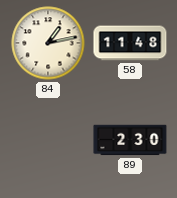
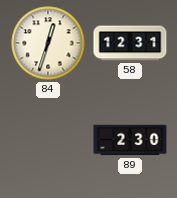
84: 1:13 -> 12:33 (48, 43)
58: 11:48 -> 12:31 (130, 43)
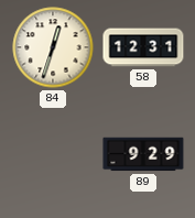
89: 2:30 -> 9:29 (143, 154)
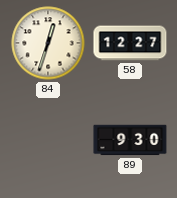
58: 12:31 -> 12:27 (130, 43)
89: 9:29 -> 9:30 (130, 140)
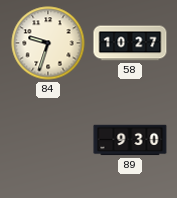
84: 12:33 -> 9:33 (48, 43)
58: 12:27 -> 10:27 (130, 43)
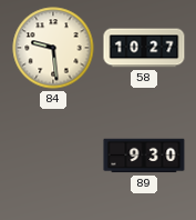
84: 9:33 -> 9:29 (53, 48)
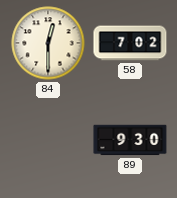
84: 9:29 -> 12:30 (48, 43)
58: 10:27 -> 7:02 (130, 43)
